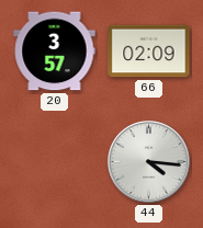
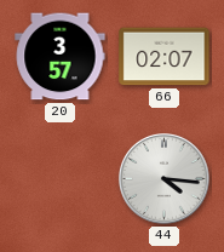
66: 02:09 -> 02:07 (165, 57)
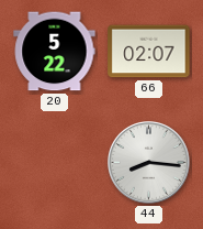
20: 3:57 -> 5:22 (55, 52)
44: 4:16 -> 8:16 (149, 163)
